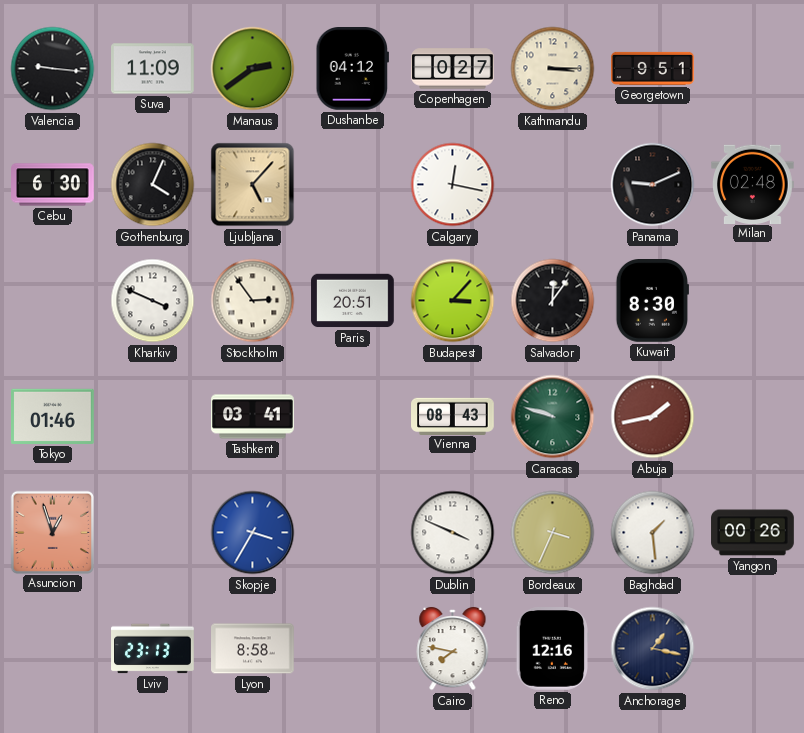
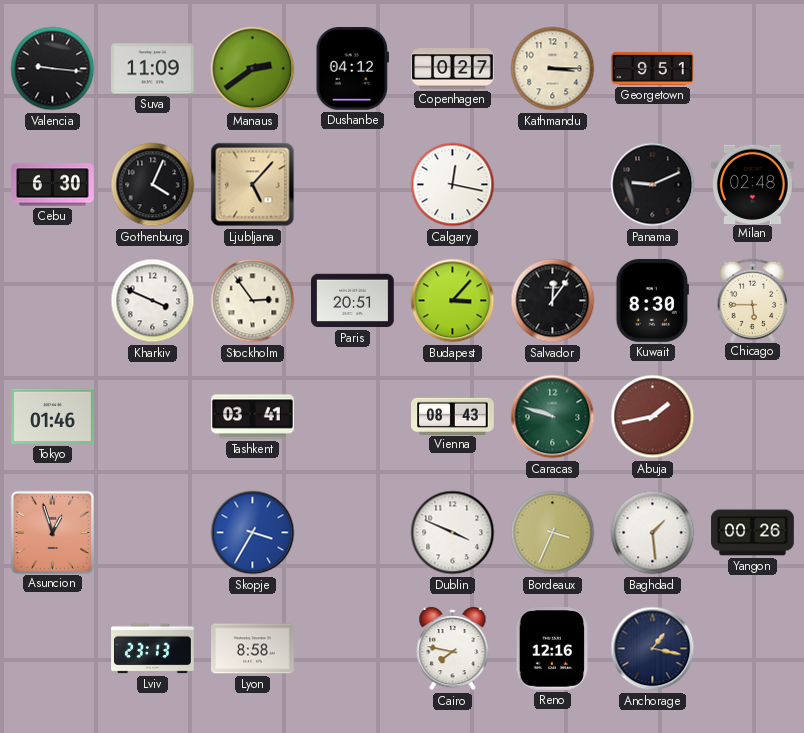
Chicago: none -> 5:45 (753, 300)
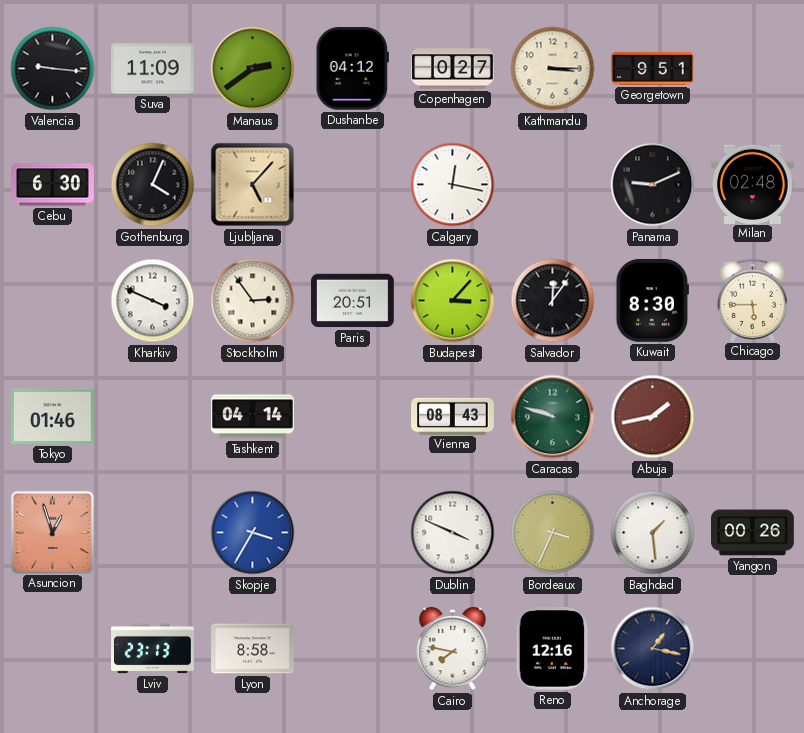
Tashkent: 03:41 -> 04:14 (253, 417)
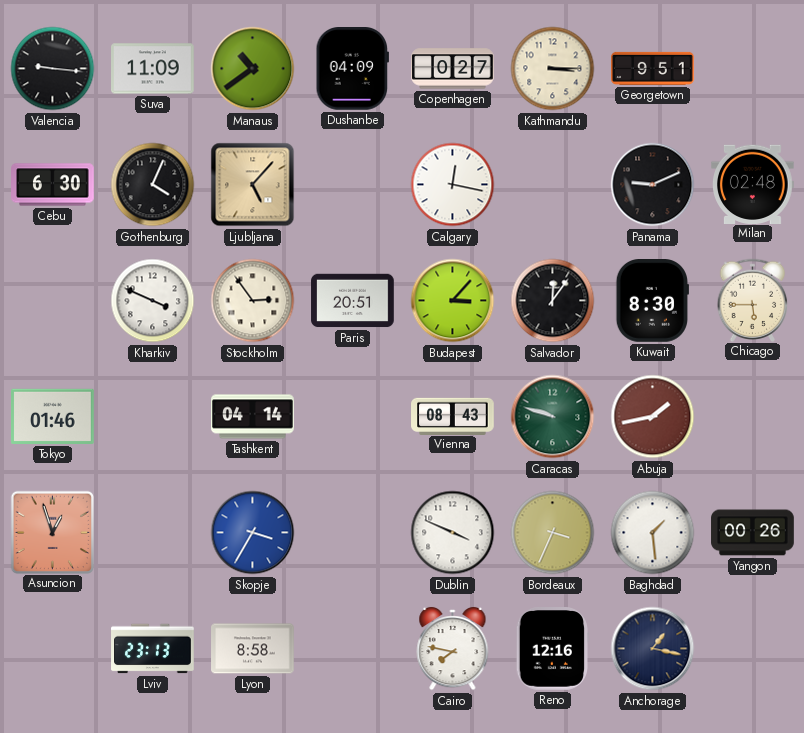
Manaus: 2:39 -> 10:39 (253, 69)
Dushanbe: 04:12 -> 04:09 (352, 69)
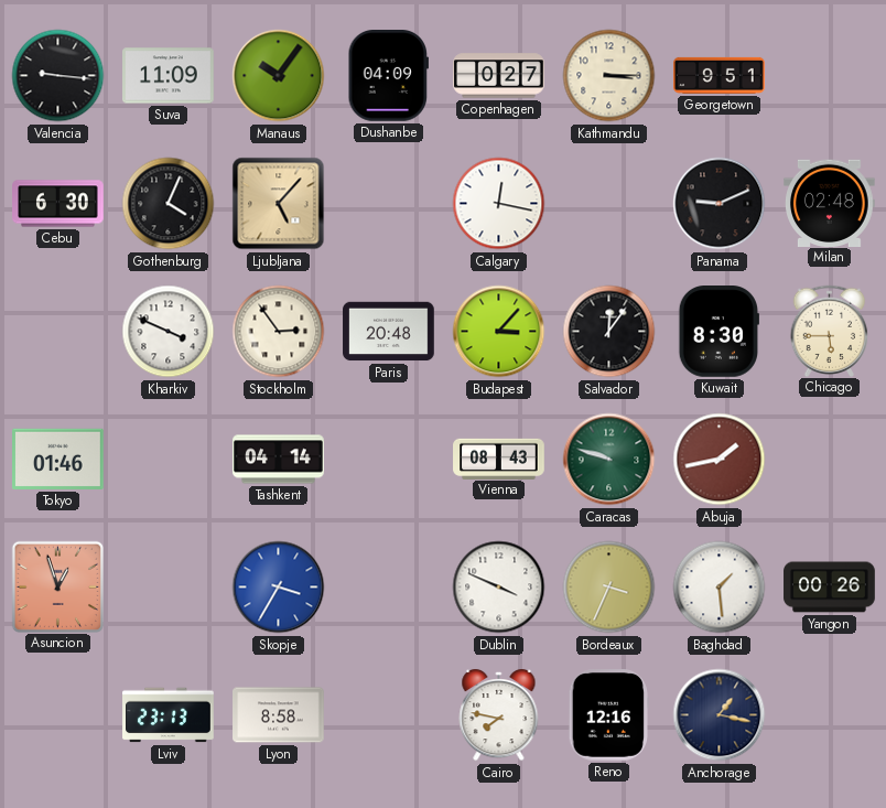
Manaus: 10:39 -> 10:06 (279, 76)
Paris: 20:51 -> 20:48 (389, 332)
